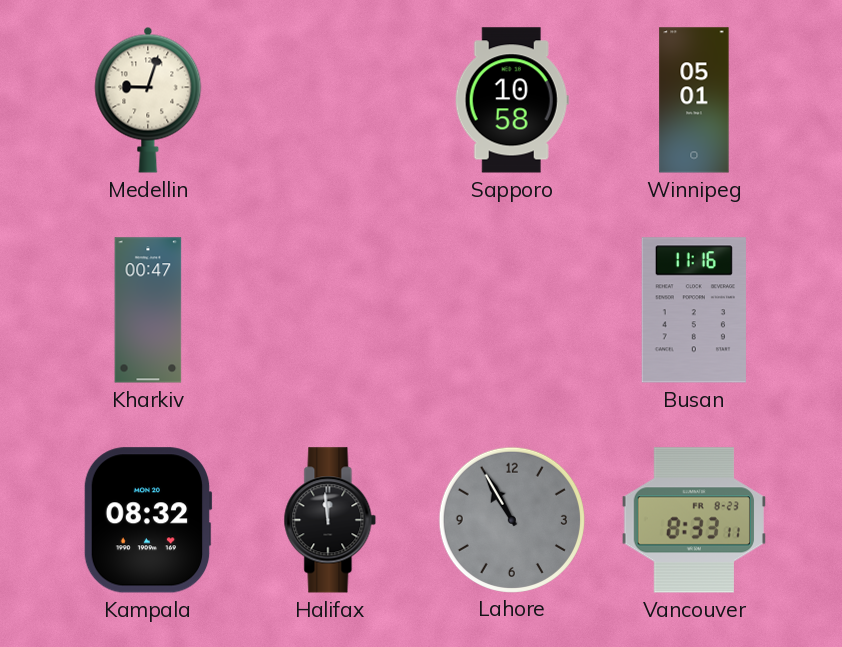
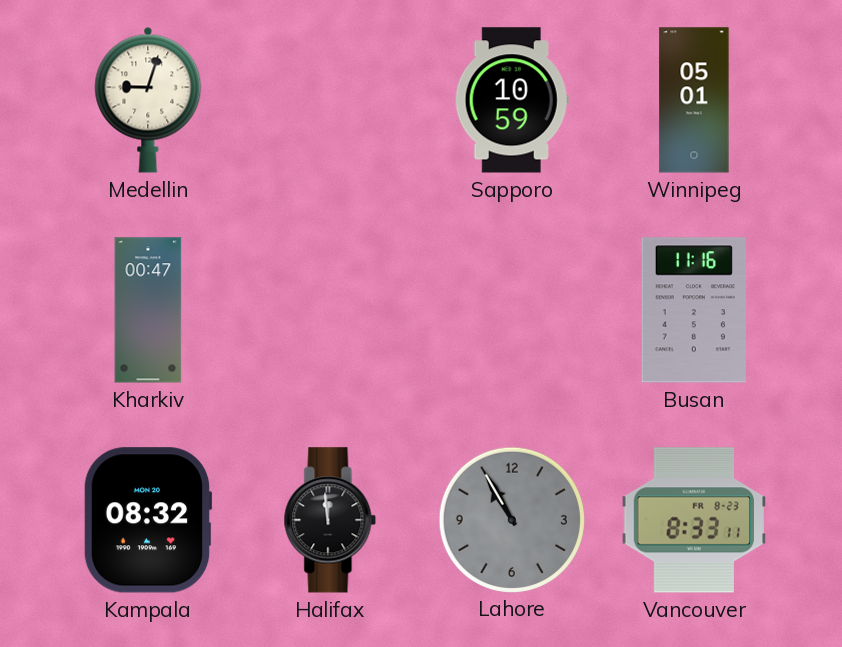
Sapporo: 10:58 -> 10:59 (512, 100)
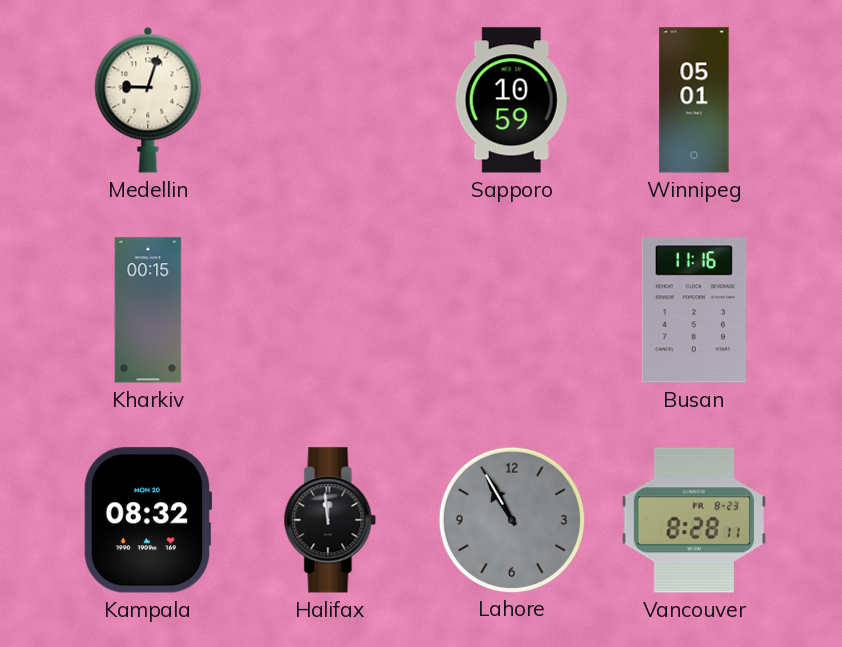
Kharkiv: 00:47 -> 00:15 (148, 310)
Vancouver: 8:33 -> 8:28 (693, 520)
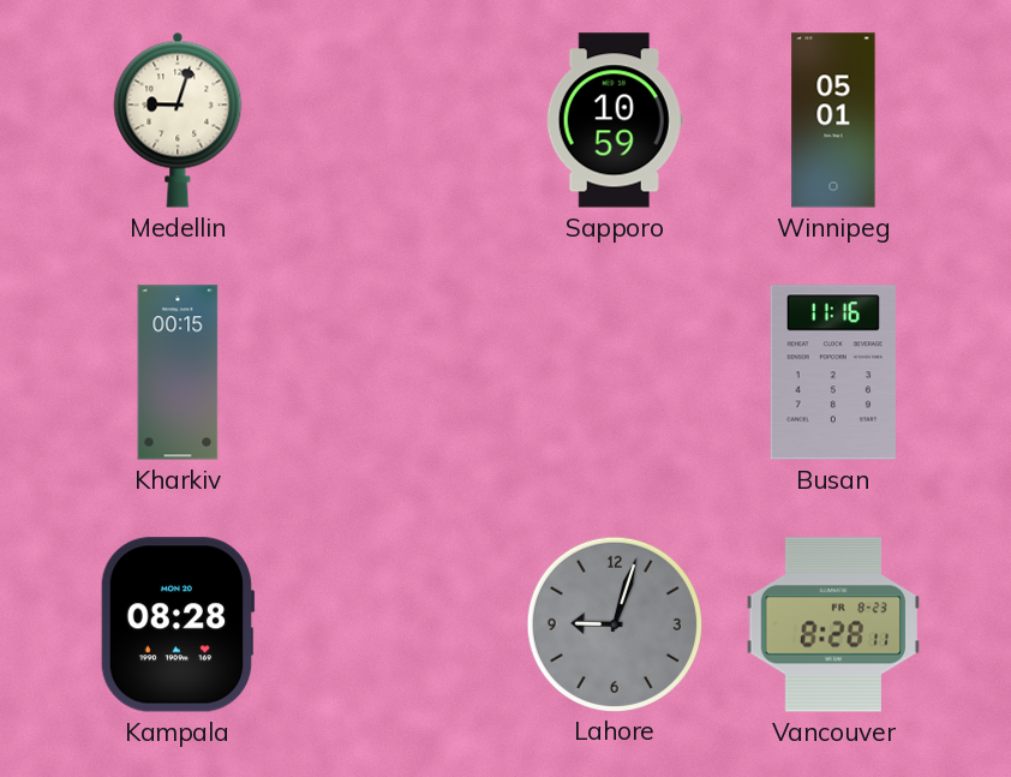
Kampala: 08:32 -> 08:28 (178, 624)
Halifax: 11:59 -> none (330, 520)
Lahore: 10:55 -> 9:03 (614, 623)
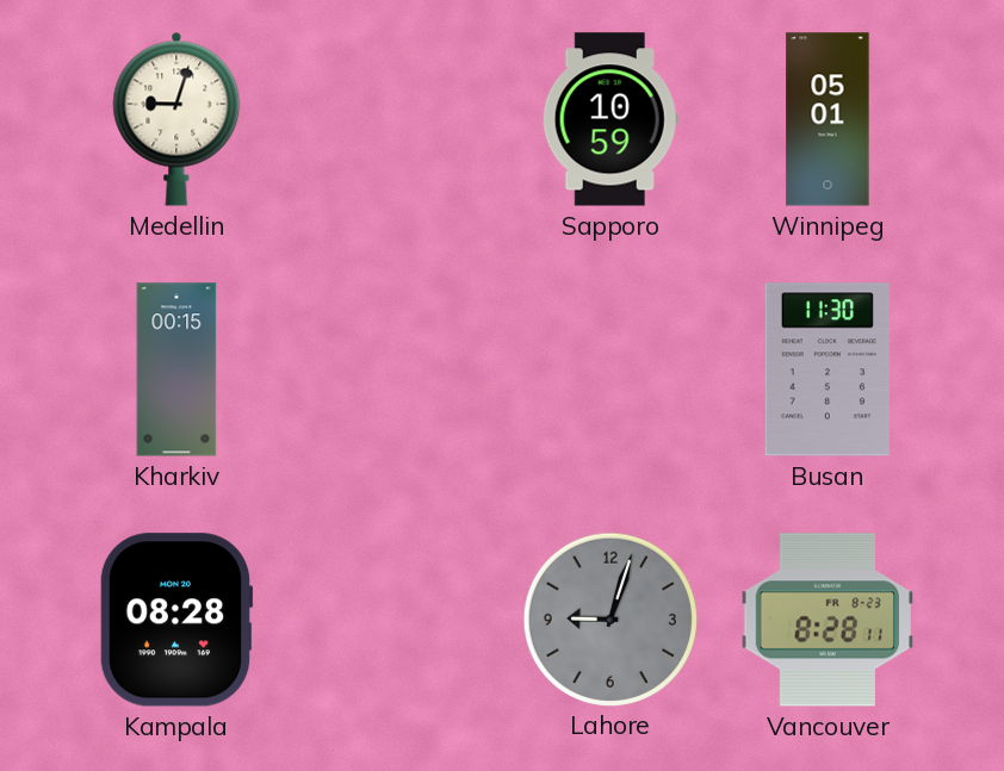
Busan: 11:16 -> 11:30 (828, 369)
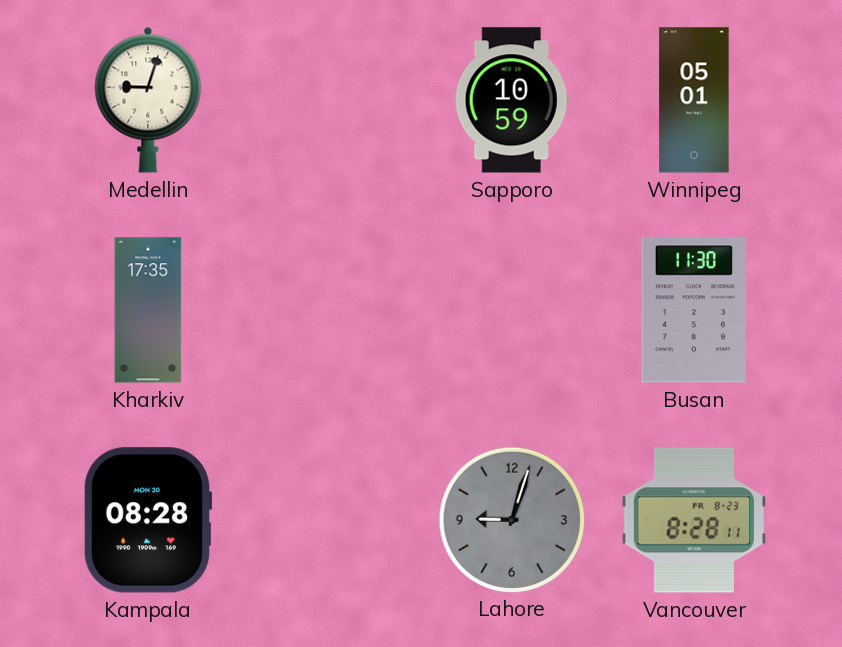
Kharkiv: 00:15 -> 17:35 (148, 310)
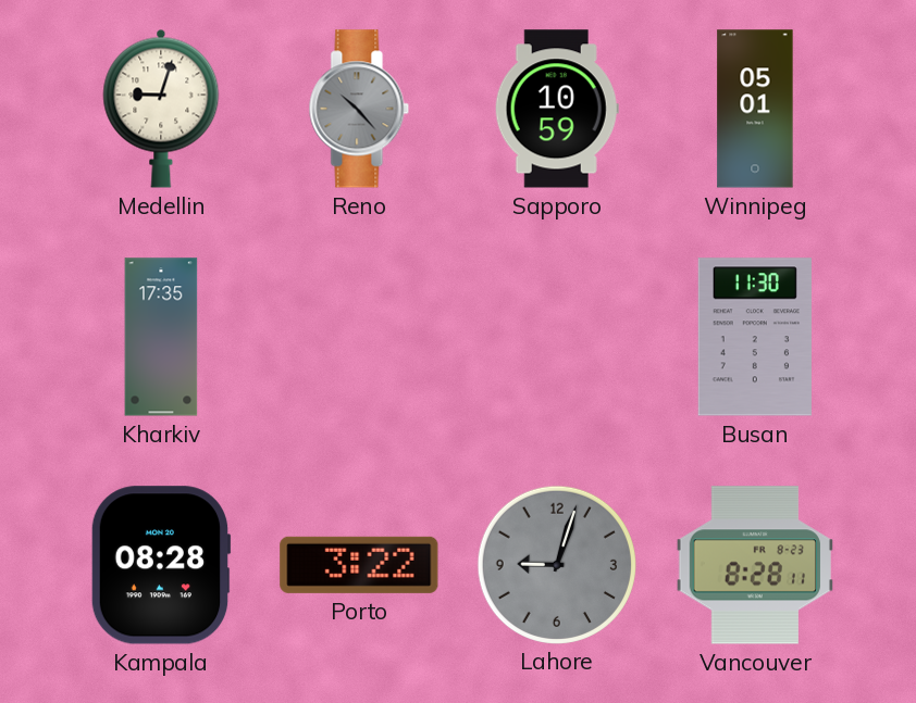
Reno: none -> 10:23 (359, 109)
Porto: none -> 3:22 (359, 565)
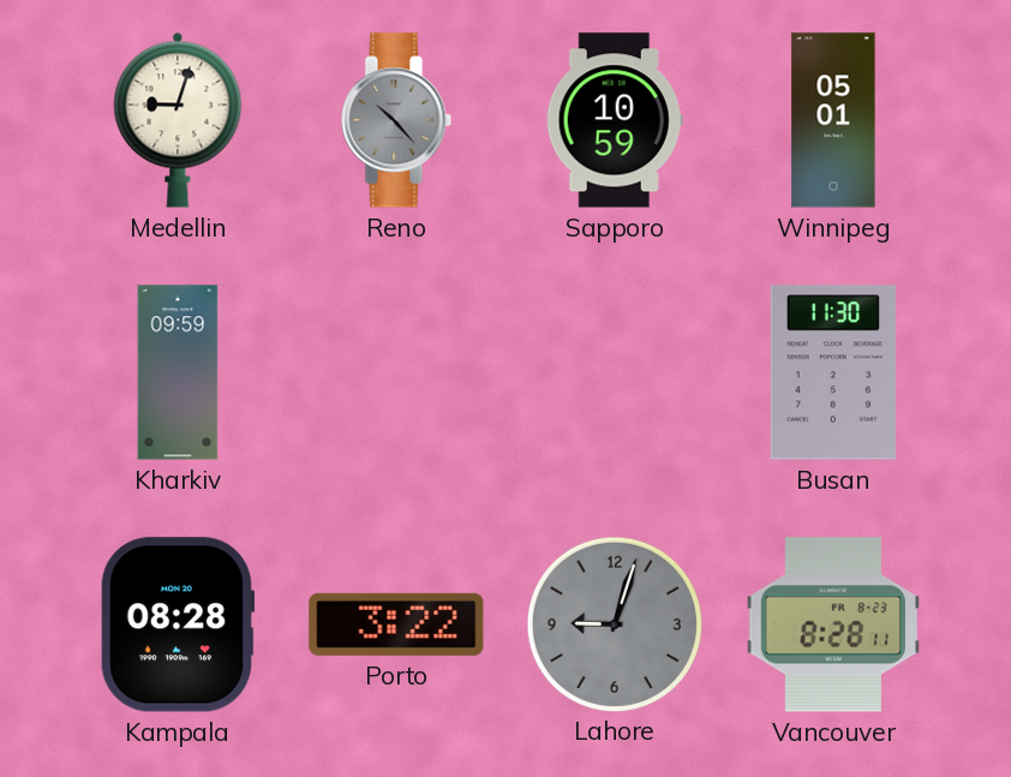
Kharkiv: 17:35 -> 09:59 (178, 372)
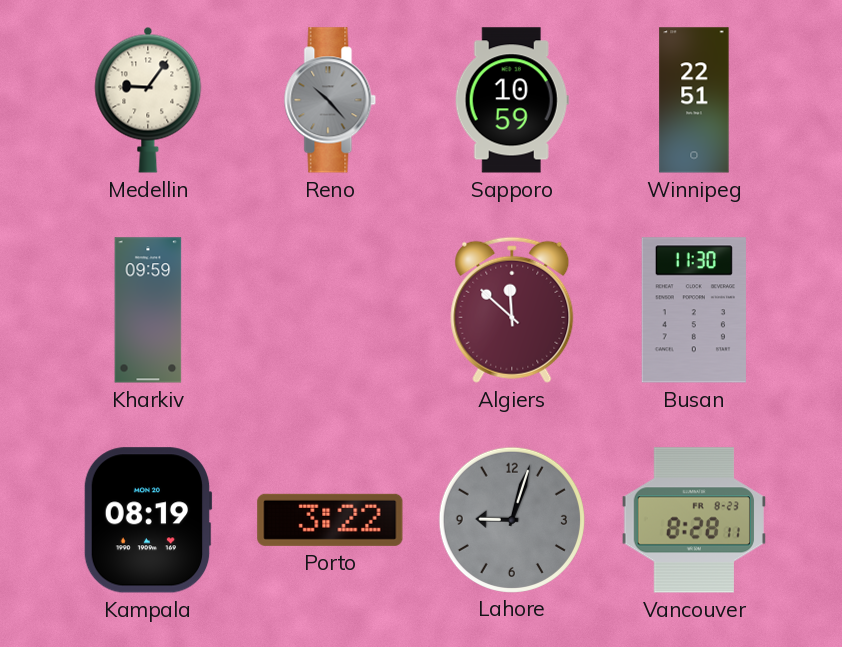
Medellin: 9:03 -> 9:06 (148, 100)
Winnipeg: 05:01 -> 22:51 (694, 100)
Algiers: none -> 11:52 (512, 310)
Kampala: 08:28 -> 08:19 (148, 520)
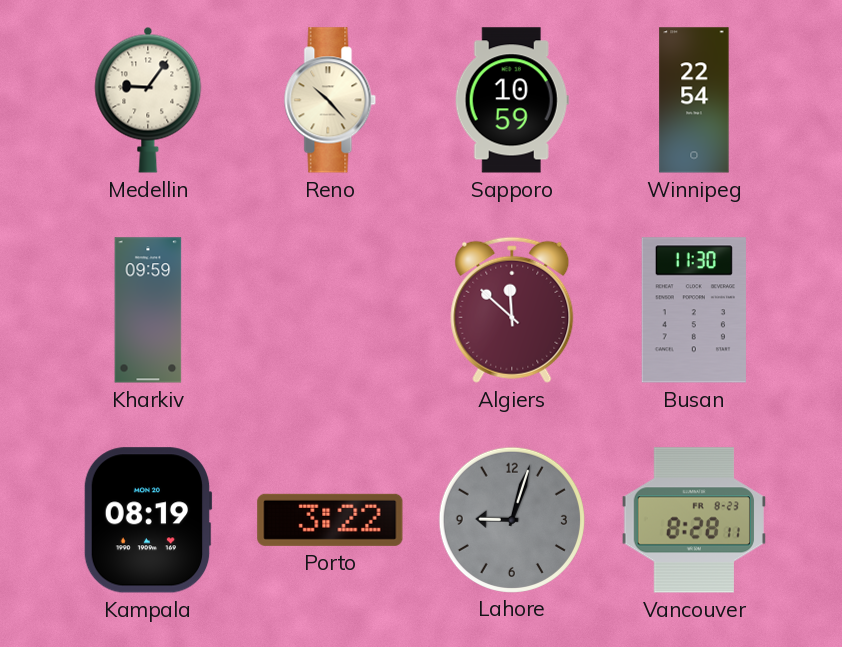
Reno dial: grey -> cream (330, 100)
Winnipeg: 22:51 -> 22:54 (694, 100)
